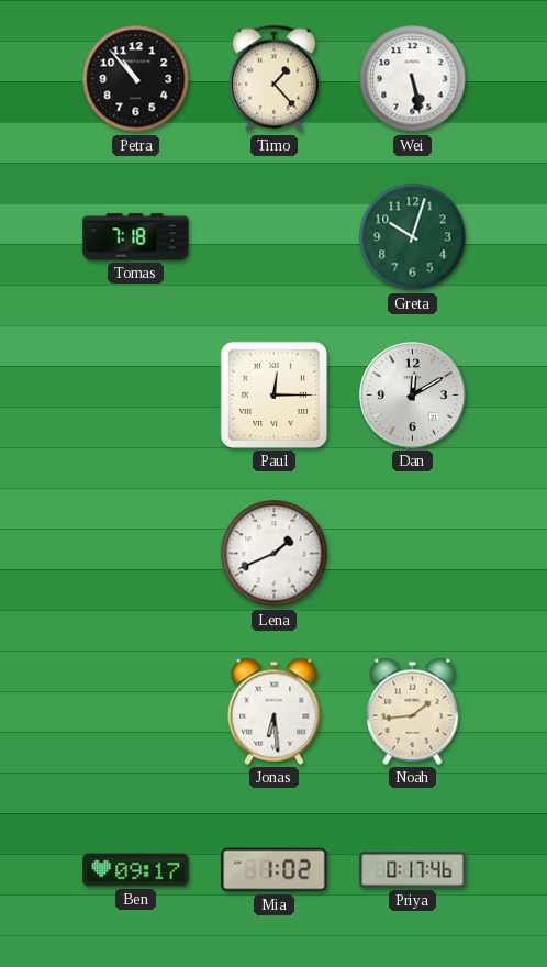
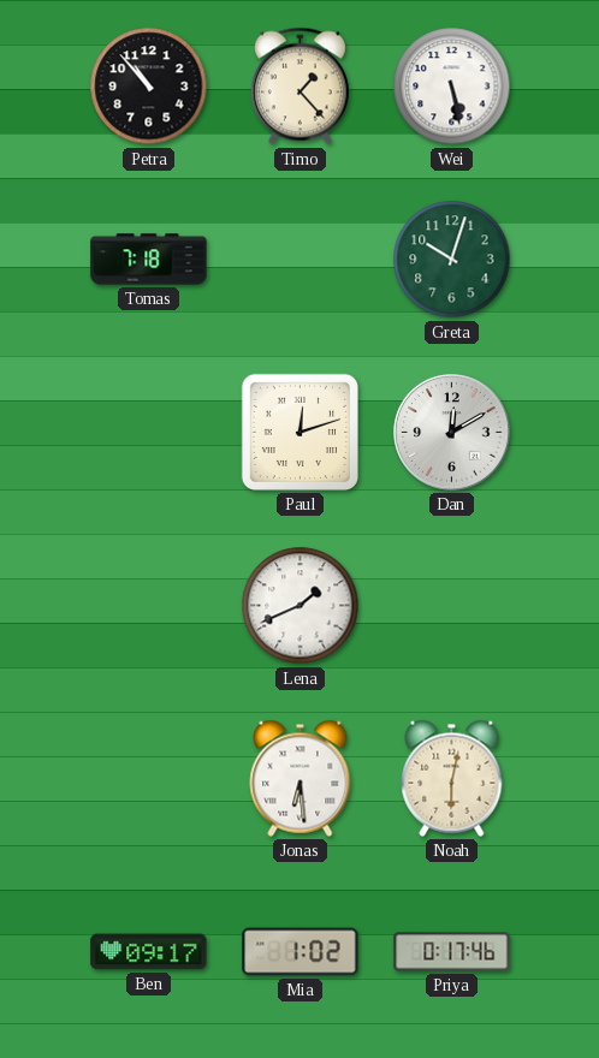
Paul: 12:15 -> 12:12 (299, 432)
Noah: 1:44 -> 6:02 (452, 778)
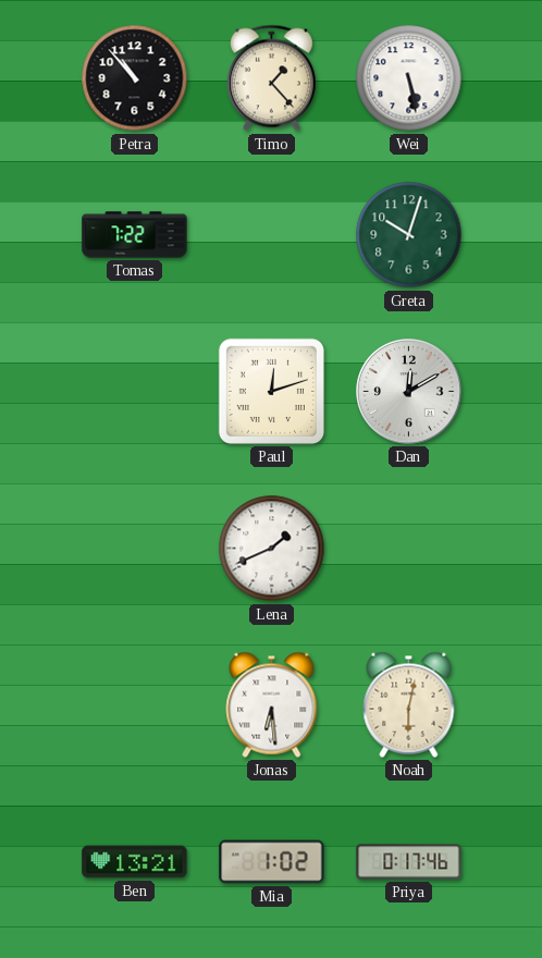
Tomas: 7:18 -> 7:22 (135, 235)
Ben: 09:17 -> 13:21 (135, 862)
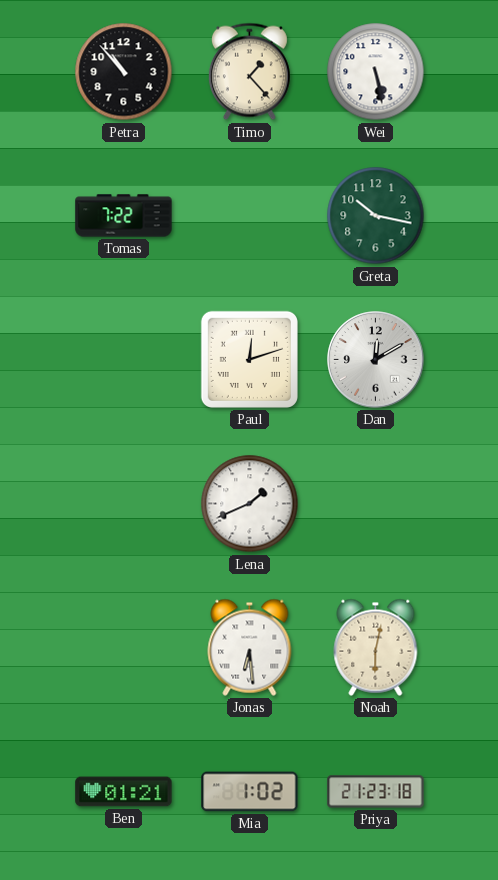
Greta: 10:03 -> 10:17 (376, 216)
Ben: 13:21 -> 01:21 (124, 792)
Priya: 0:17 -> 21:23 (376, 792)
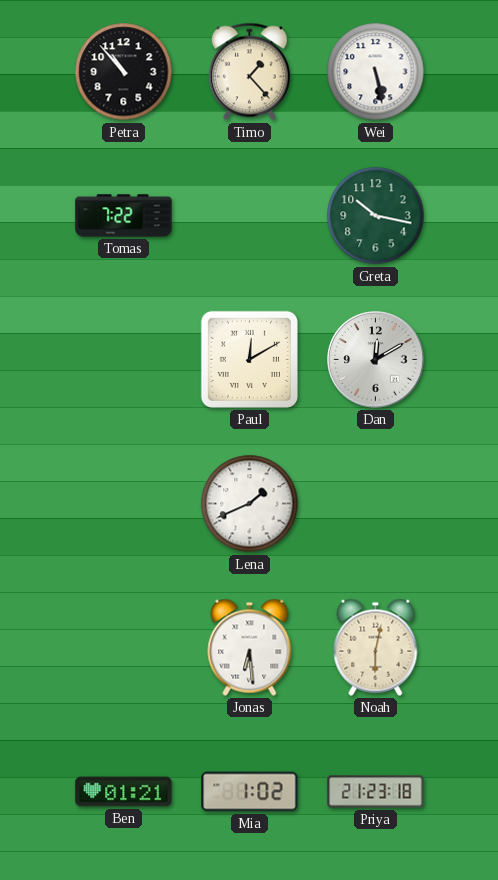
Paul: 12:12 -> 12:10 (249, 359)
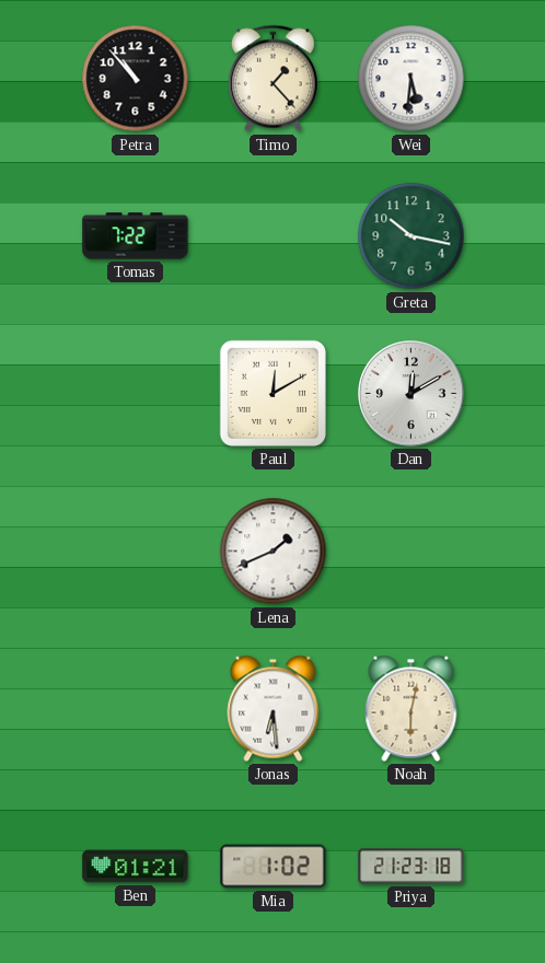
Wei: 5:28 -> 5:31 (411, 79)
